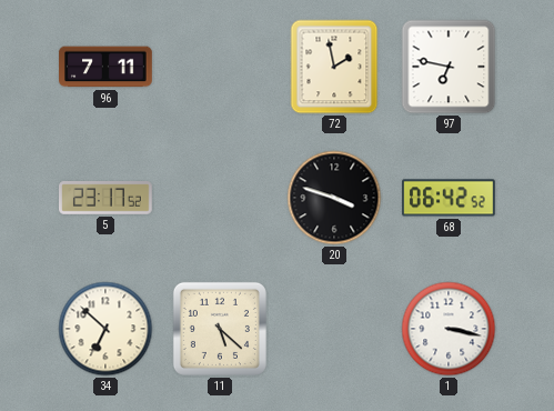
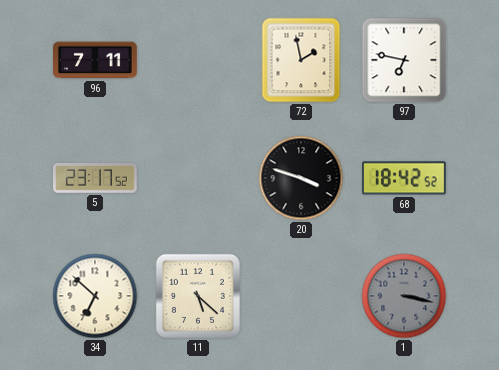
68: 06:42 -> 18:42 (405, 178)
1 dial: white -> grey (404, 296)
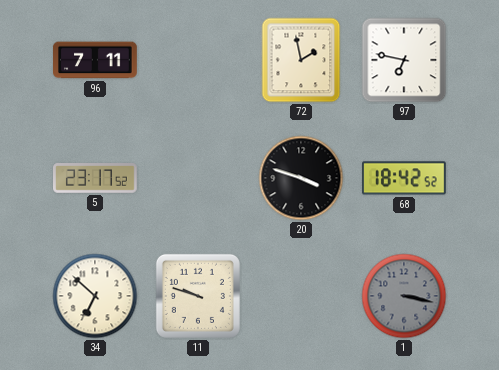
11: 5:22 -> 9:48 (198, 296)
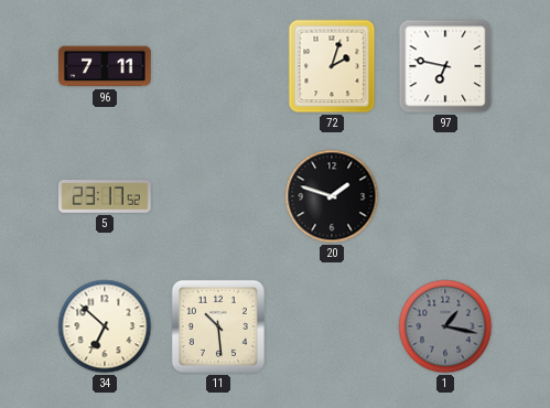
72: 1:58 -> 2:03 (332, 66)
20: 3:48 -> 1:48 (332, 196)
68: 18:42 -> none (405, 178)
11: 9:48 -> 10:29 (218, 326)
1: 3:17 -> 1:17 (445, 326)
